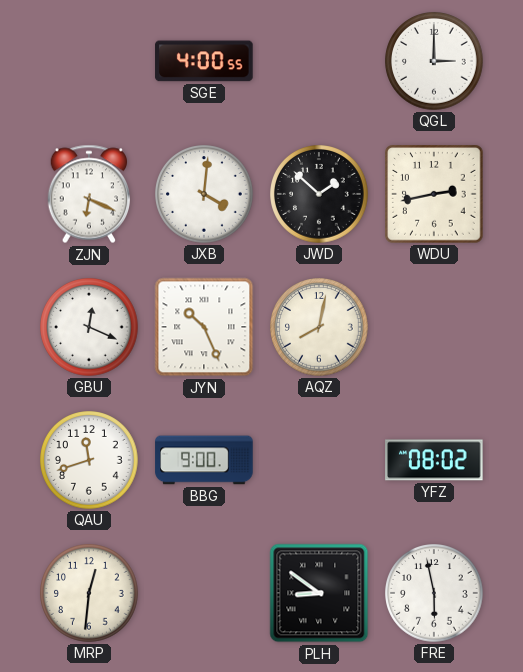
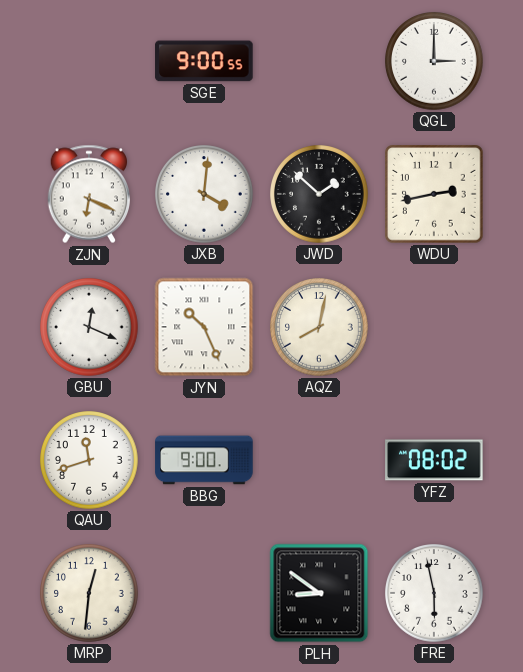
SGE: 4:00 -> 9:00 (204, 61)
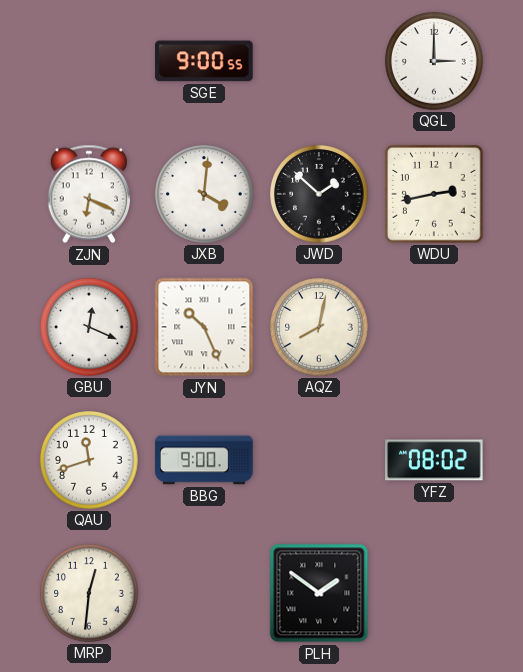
PLH: 8:51 -> 1:51 (319, 593)
FRE: 5:58 -> none (434, 593)
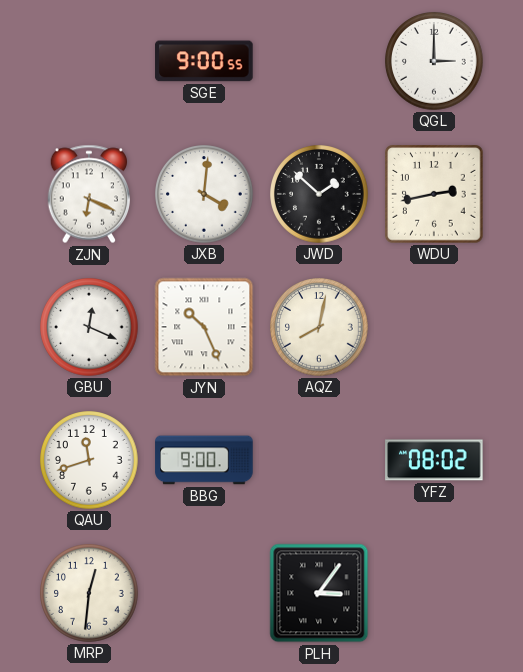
PLH: 1:51 -> 3:06 (319, 593)
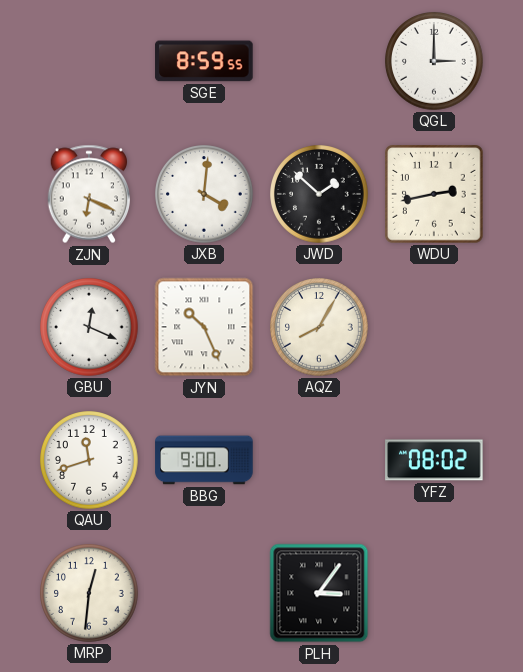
SGE: 9:00 -> 8:59 (204, 61)
AQZ: 8:02 -> 8:05 (319, 327)
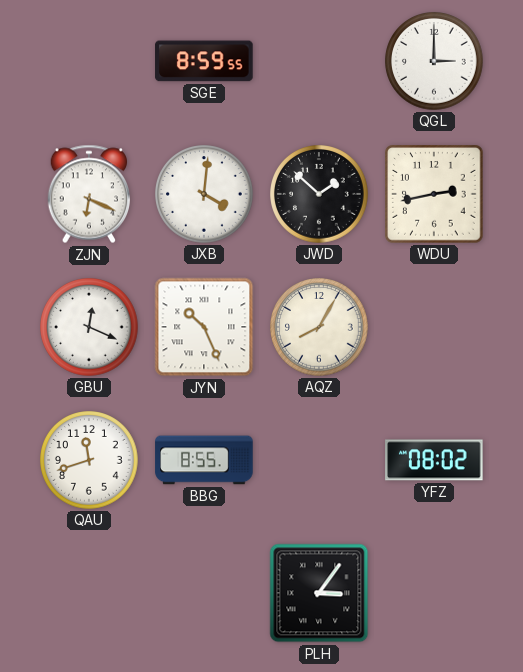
BBG: 9:00 -> 8:55 (204, 460)
MRP: 12:31 -> none (89, 593)
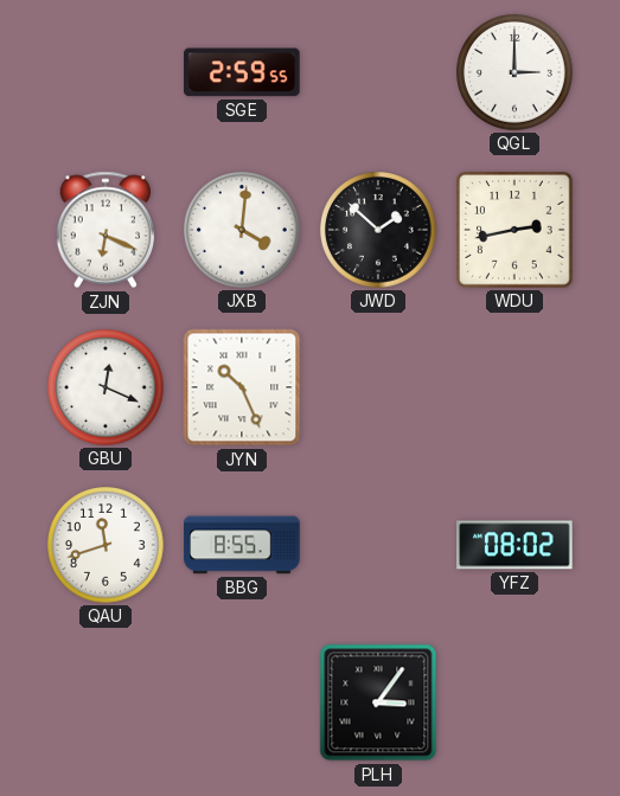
SGE: 8:59 -> 2:59 (242, 72)
AQZ: 8:05 -> none (319, 327)
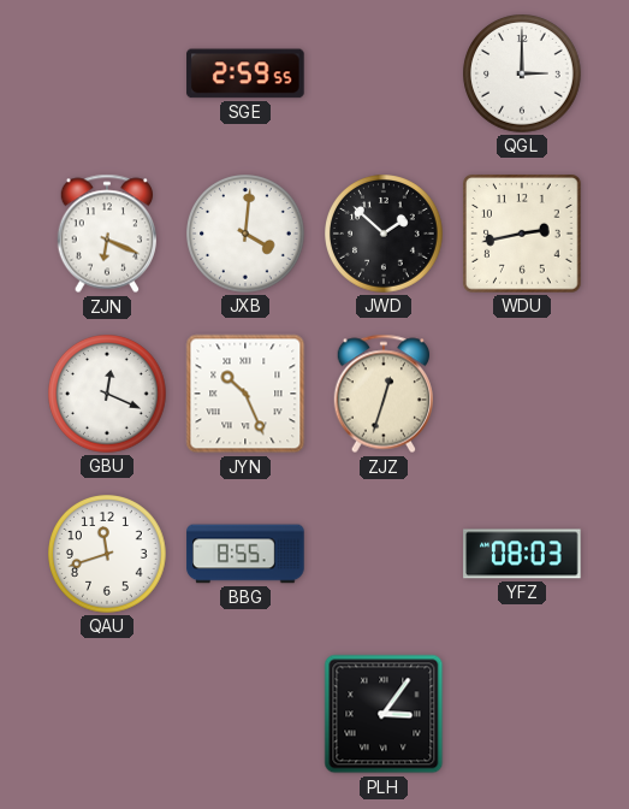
ZJZ: none -> 12:33 (382, 394)
YFZ: 08:02 -> 08:03 (522, 554)
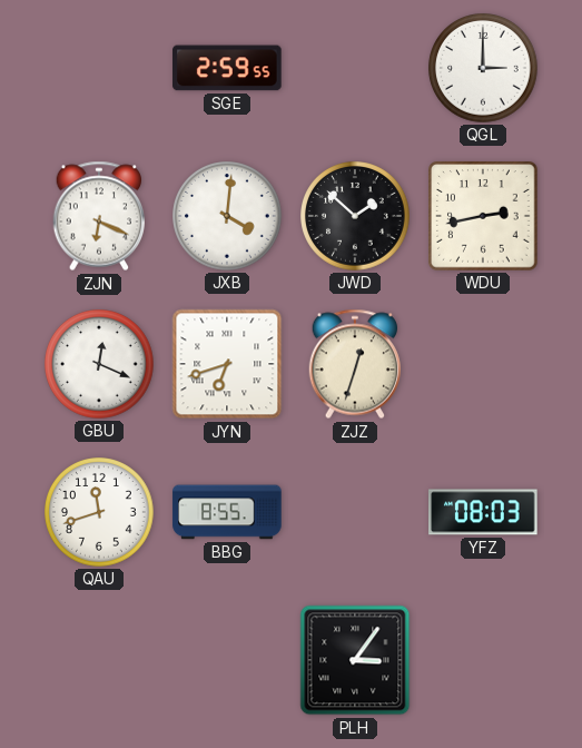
JYN: 10:26 -> 6:42 (227, 364)
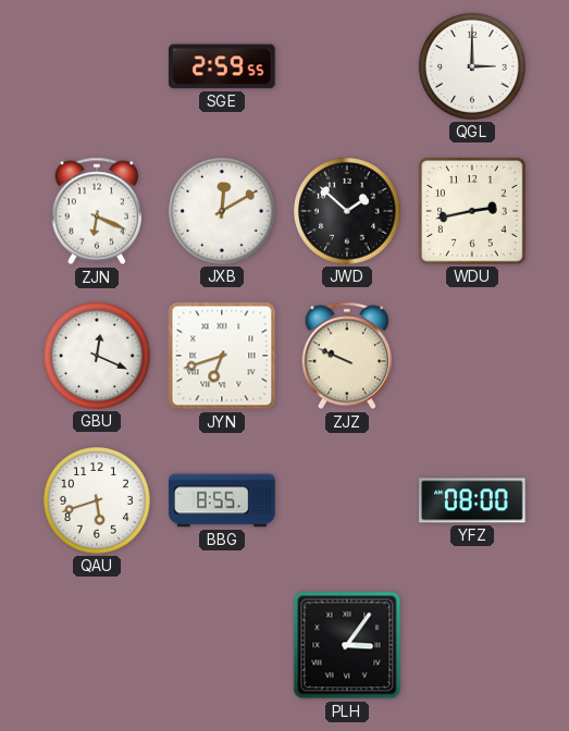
JXB: 4:01 -> 12:10 (222, 211)
ZJZ: 12:33 -> 9:49 (346, 356)
QAU: 11:42 -> 5:42 (97, 500)
YFZ: 08:03 -> 08:00 (472, 500)
